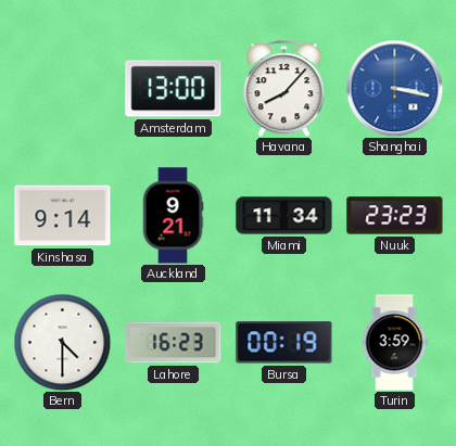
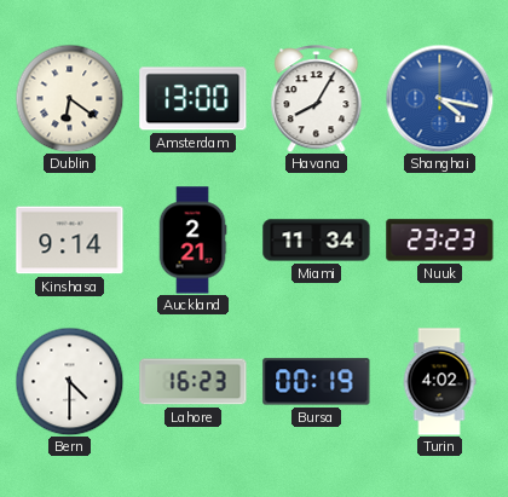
Dublin: none -> 6:21 (69, 98)
Havana: 8:07 -> 8:05 (317, 99)
Shanghai: 3:17 -> 4:17 (439, 98)
Auckland: 9:21 -> 2:21 (192, 241)
Turin: 3:59 -> 4:02 (439, 382)
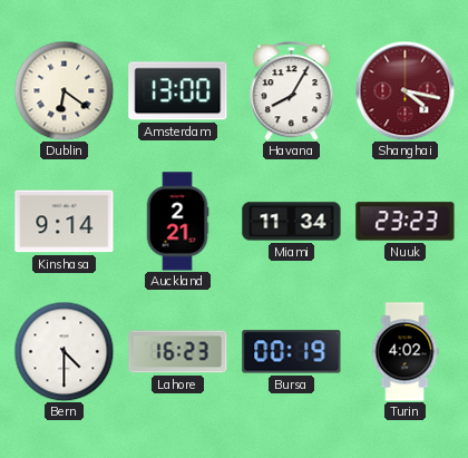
Shanghai dial: blue -> burgundy (404, 90)
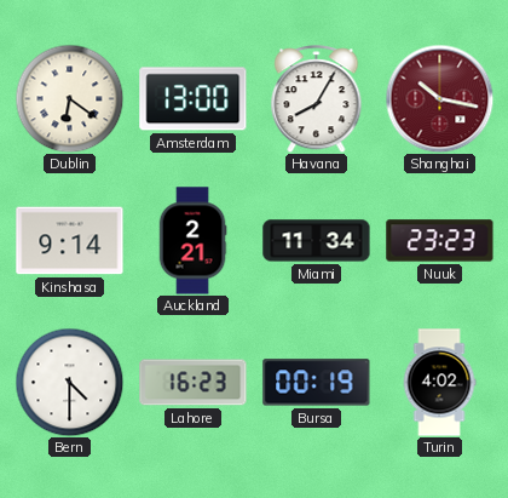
Shanghai: 4:17 -> 10:17 (439, 98)
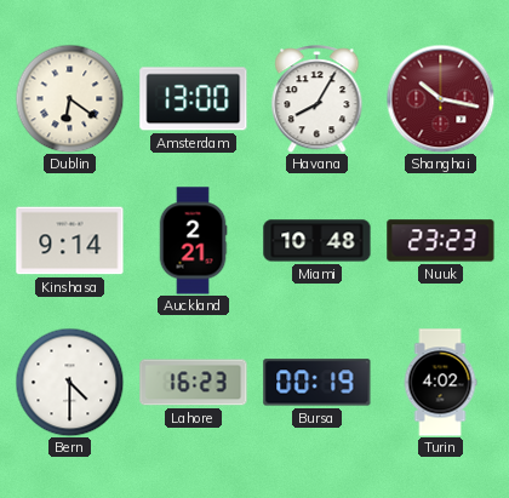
Miami: 11:34 -> 10:48 (318, 241)
